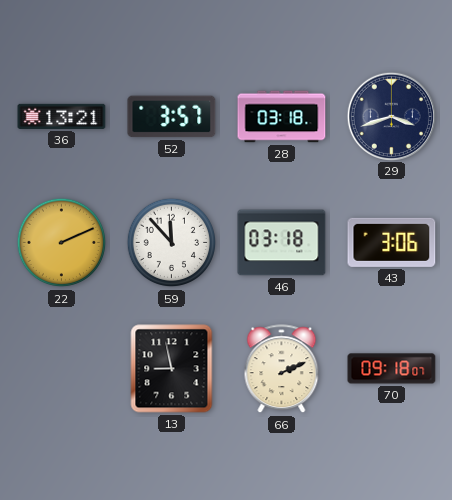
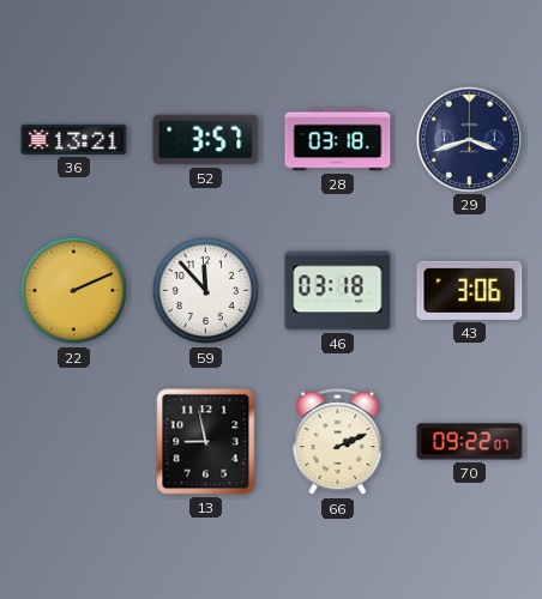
70: 09:18 -> 09:22 (470, 442)
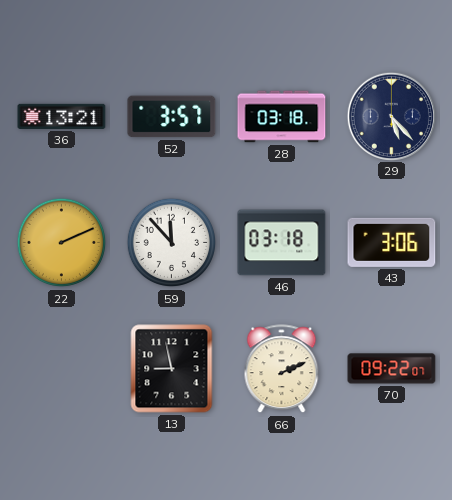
29: 3:42 -> 5:23 (391, 116)
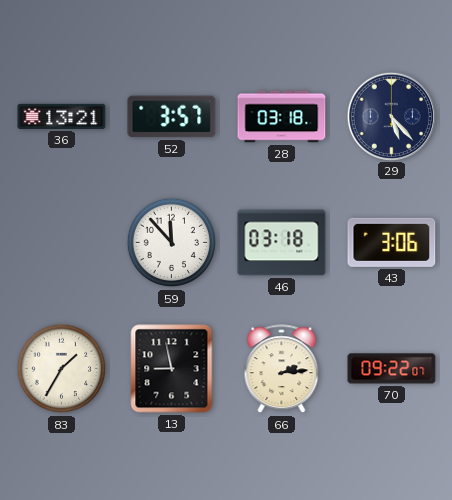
22: 2:11 -> none (62, 243)
83: none -> 1:35 (62, 369)
66: 2:11 -> 2:14 (282, 369)
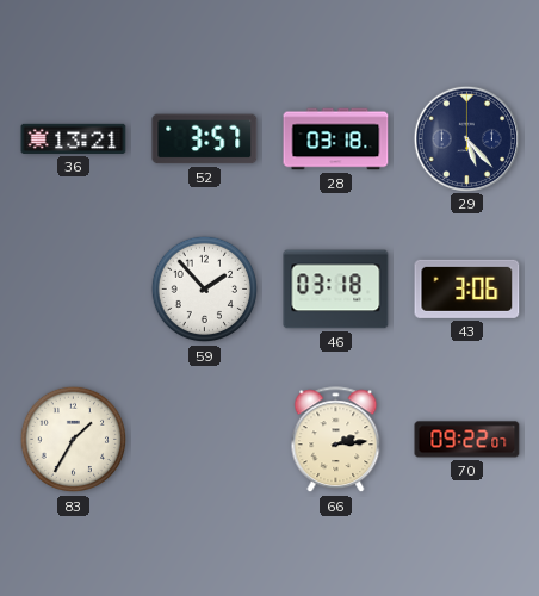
59: 11:53 -> 1:53 (205, 290)
13: 8:58 -> none (172, 369)
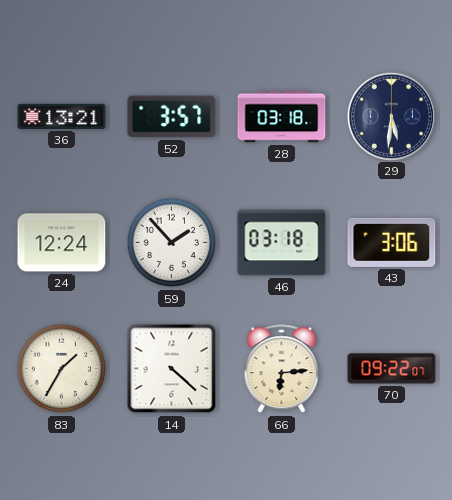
29: 5:23 -> 5:31 (391, 116)
24: none -> 12:24 (62, 243)
14: none -> 4:22 (172, 369)
66: 2:14 -> 6:14 (282, 369)
